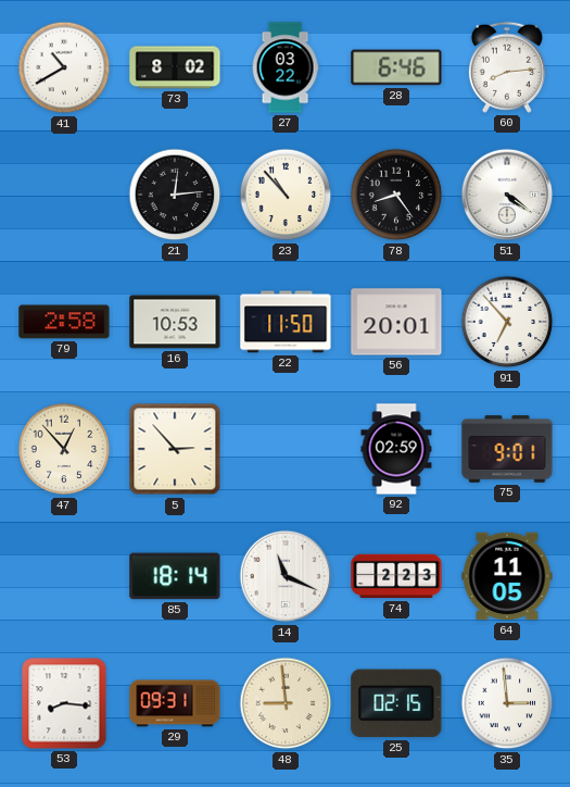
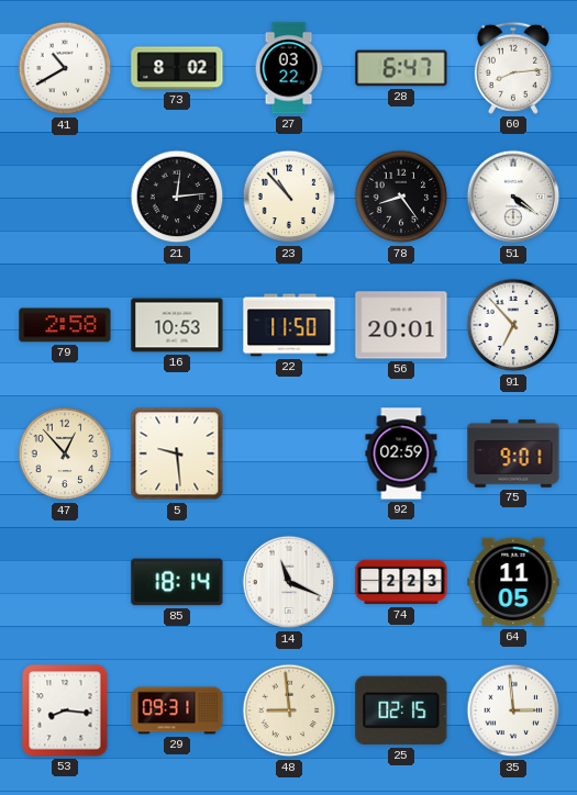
28: 6:46 -> 6:47 (401, 68)
5: 2:53 -> 9:29 (177, 454)
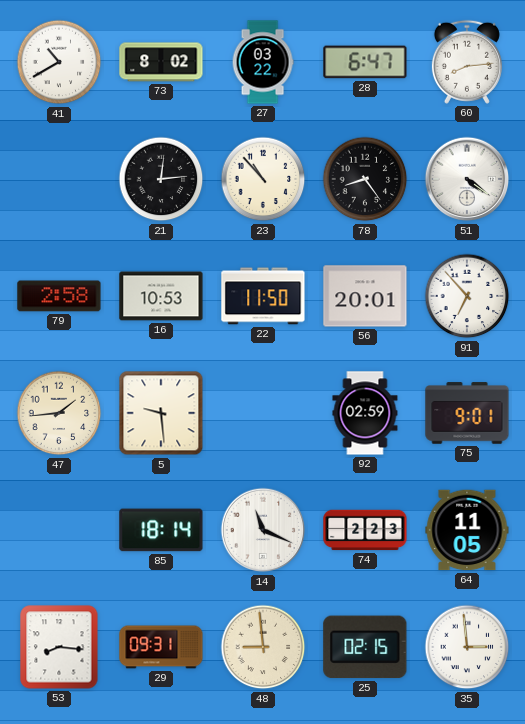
47: 12:53 -> 1:44 (59, 413)
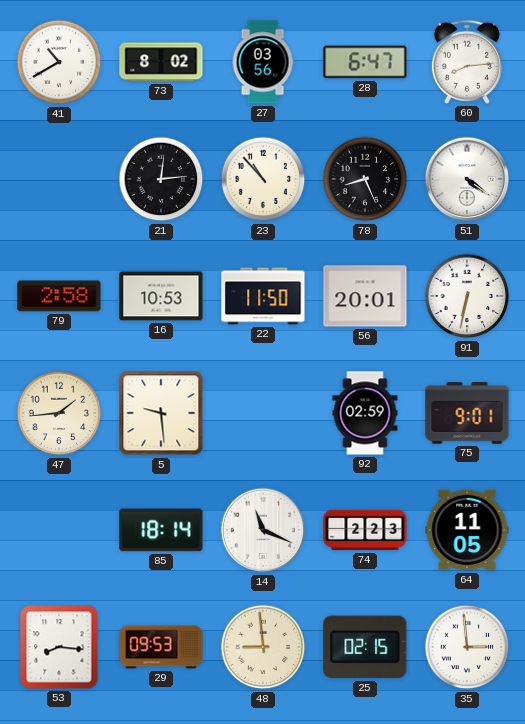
27: 03:22 -> 03:56 (263, 62)
78: 8:24 -> 8:26 (365, 179)
91: 6:53 -> 6:32 (467, 296)
29: 09:31 -> 09:53 (161, 647)
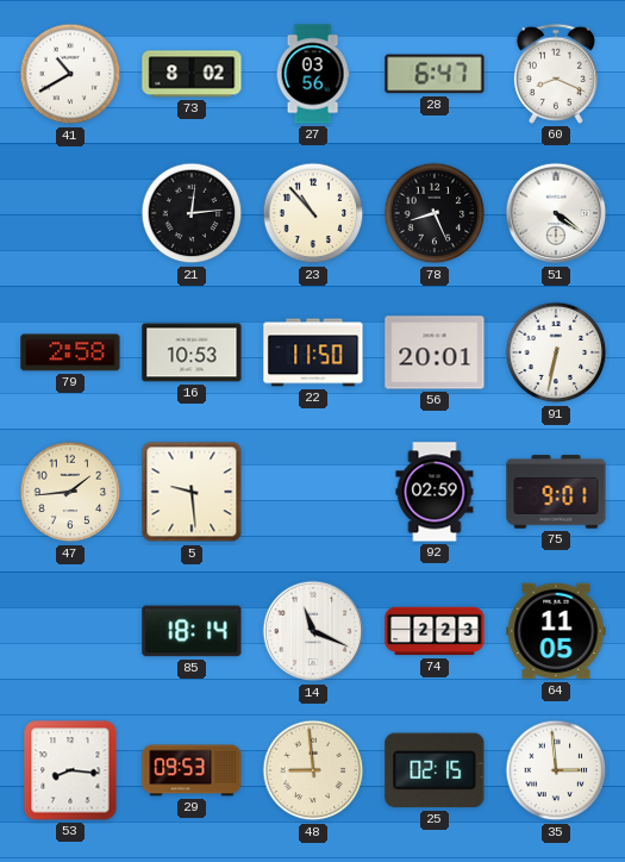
60: 8:14 -> 8:19 (556, 74)
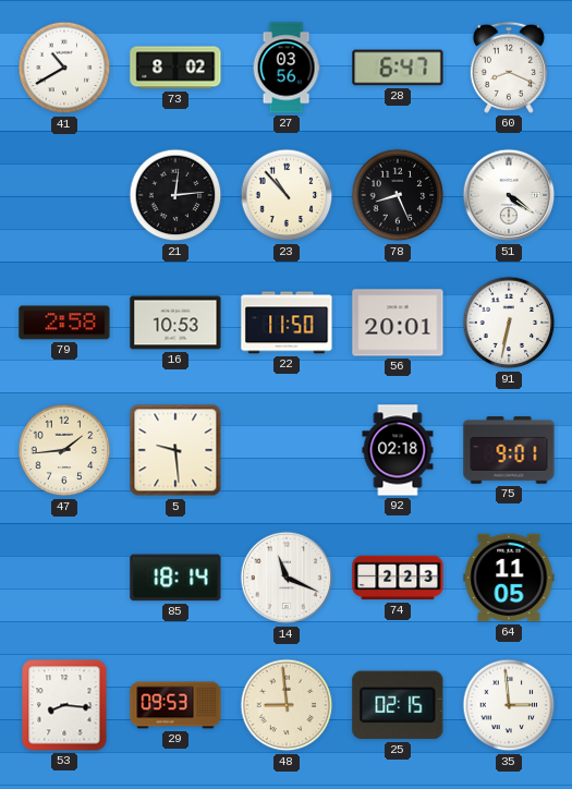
92: 02:59 -> 02:18 (398, 450)
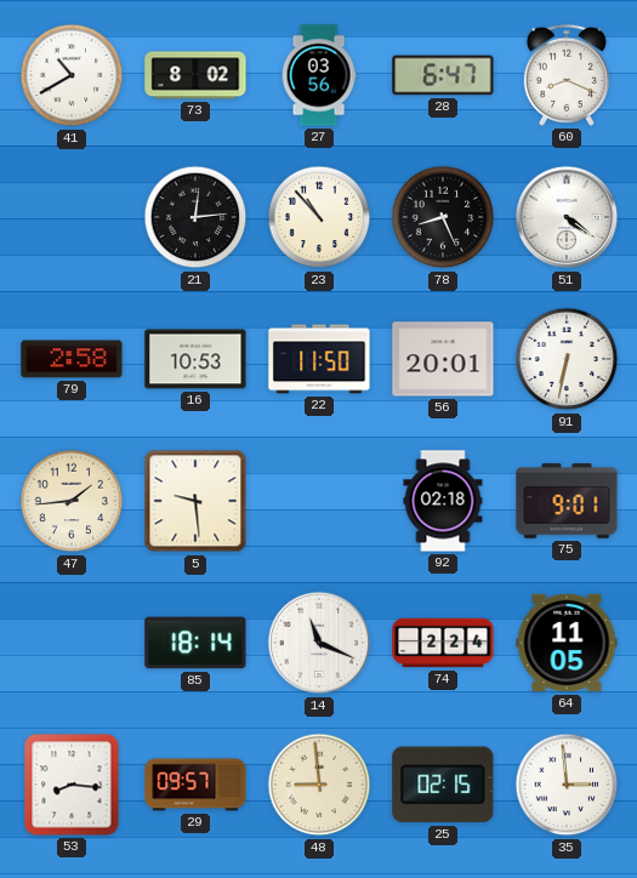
74: 2:23 -> 2:24 (443, 643)
29: 09:53 -> 09:57 (195, 785)
